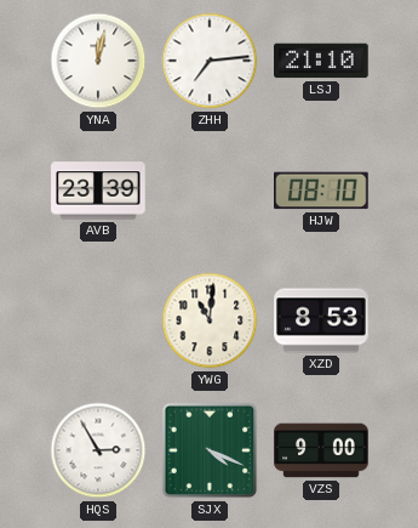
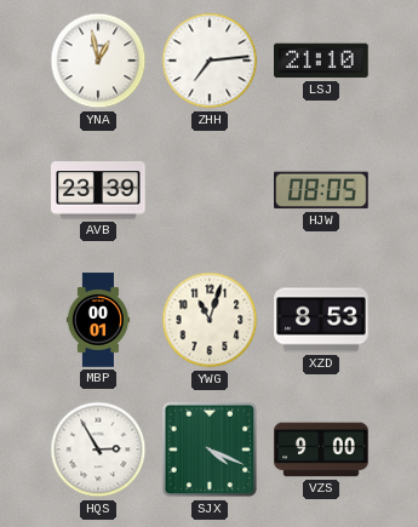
YNA: 12:02 -> 12:58 (98, 61)
HJW: 08:10 -> 08:05 (322, 190)
MBP: none -> 00:01 (97, 320)
YWG: 11:01 -> 11:03 (210, 320)
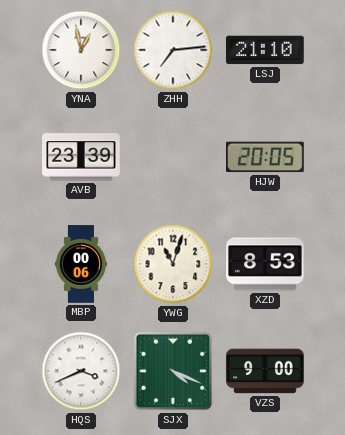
HJW: 08:05 -> 20:05 (266, 157)
MBP: 00:01 -> 00:06 (80, 264)
HQS: 2:55 -> 3:41 (81, 371)
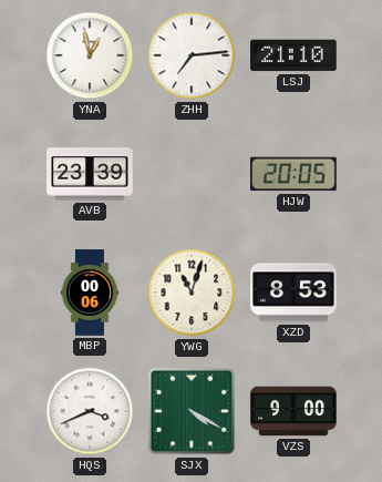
SJX: 4:19 -> 4:20 (192, 411)
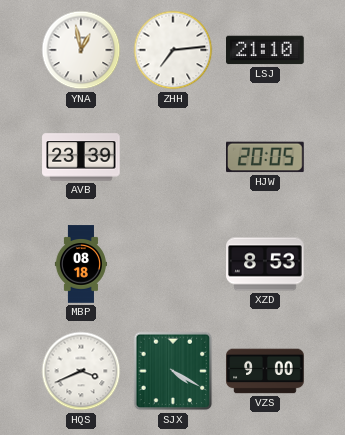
MBP: 00:06 -> 08:18 (80, 264)
YWG: 11:03 -> none (192, 293)
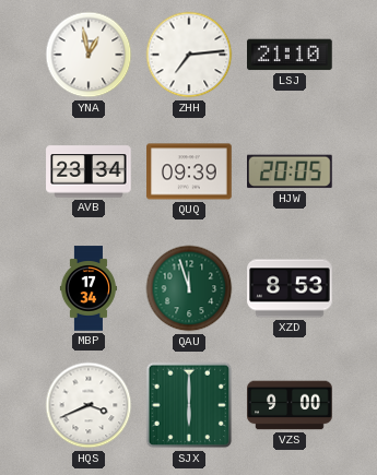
AVB: 23:39 -> 23:34 (89, 171)
QUQ: none -> 09:39 (189, 171)
MBP: 08:18 -> 17:34 (87, 288)
QAU: none -> 11:57 (189, 288)
SJX: 4:20 -> 6:00 (189, 405)
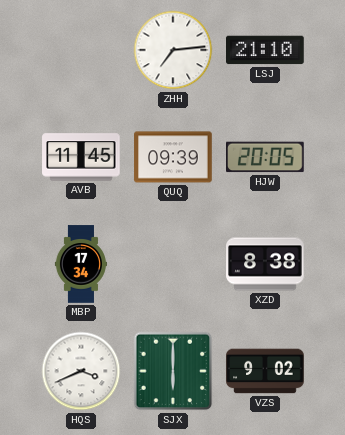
YNA: 12:58 -> none (89, 55)
AVB: 23:34 -> 11:45 (81, 157)
QAU: 11:57 -> none (189, 288)
XZD: 8:53 -> 8:38 (265, 264)
VZS: 9:00 -> 9:02 (265, 371)
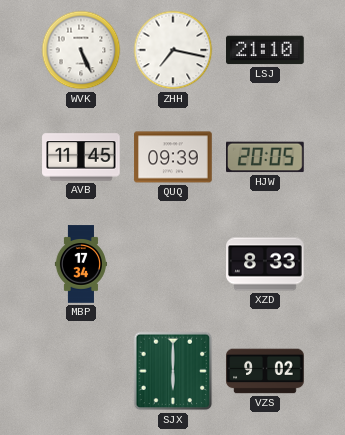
WVK: none -> 5:26 (81, 50)
ZHH: 7:14 -> 7:17 (173, 50)
XZD: 8:38 -> 8:33 (265, 264)
HQS: 3:41 -> none (81, 371)
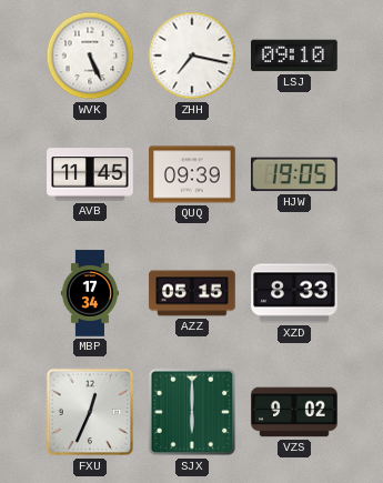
LSJ: 21:10 -> 09:10 (295, 56)
HJW: 20:05 -> 19:05 (295, 174)
AZZ: none -> 05:15 (192, 293)
FXU: none -> 12:34 (90, 412)
